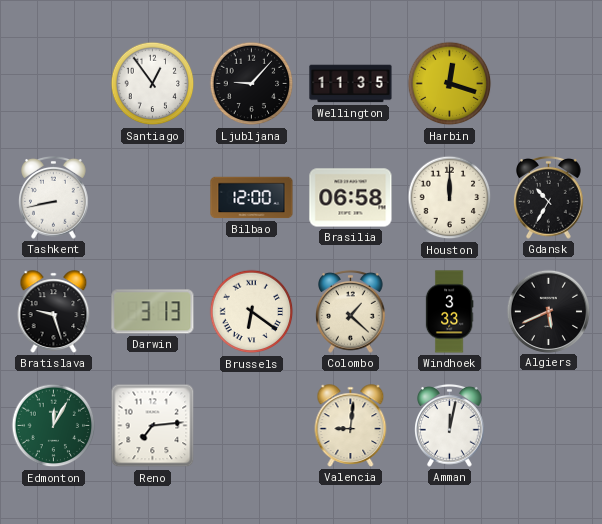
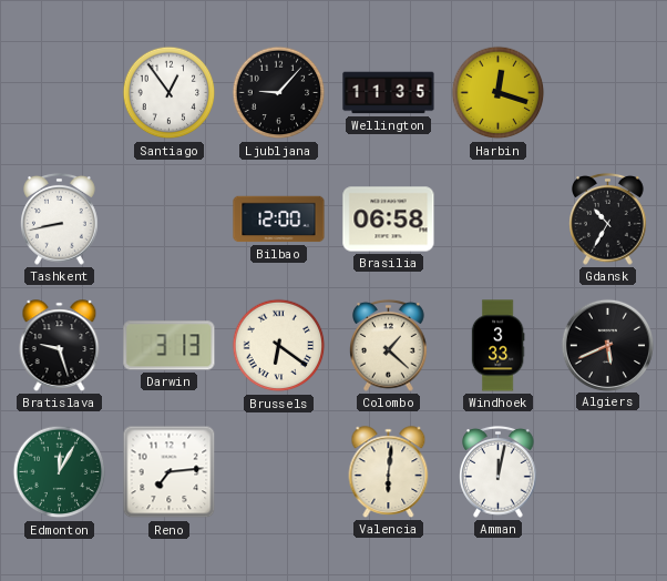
Houston: 12:00 -> none (450, 198)
Valencia: 9:01 -> 6:01 (389, 472)
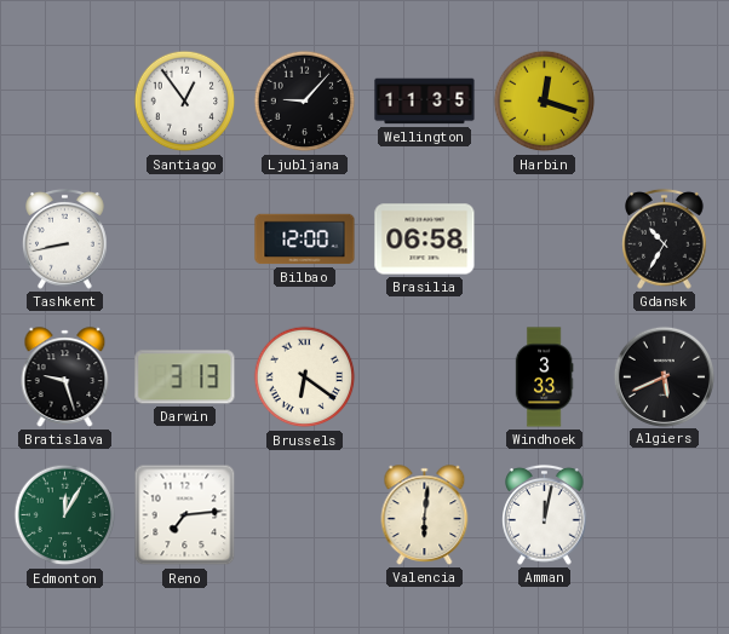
Colombo: 1:22 -> none (389, 345)
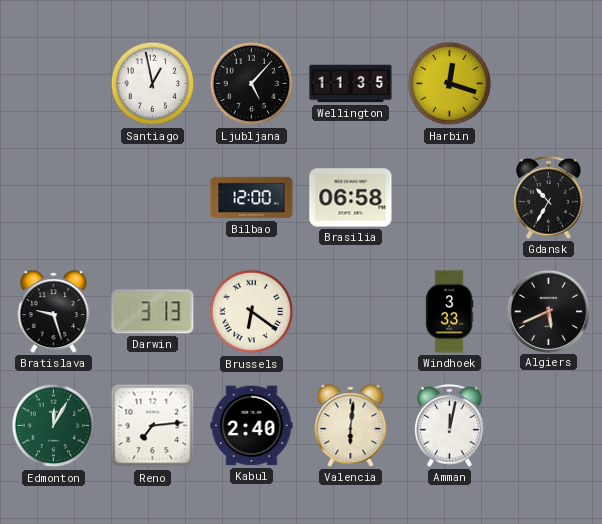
Santiago: 12:54 -> 12:58 (153, 84)
Ljubljana: 9:07 -> 5:07 (252, 84)
Tashkent: 8:43 -> none (65, 238)
Kabul: none -> 2:40 (252, 426)
